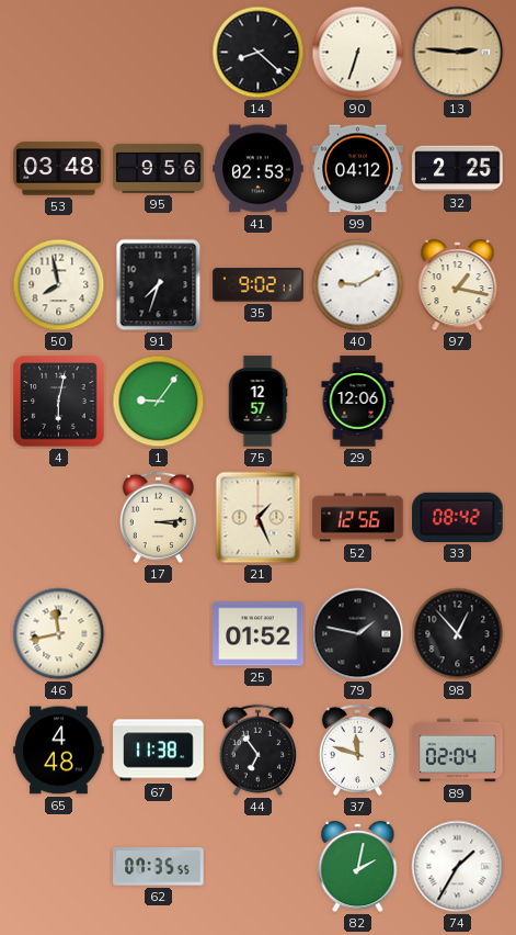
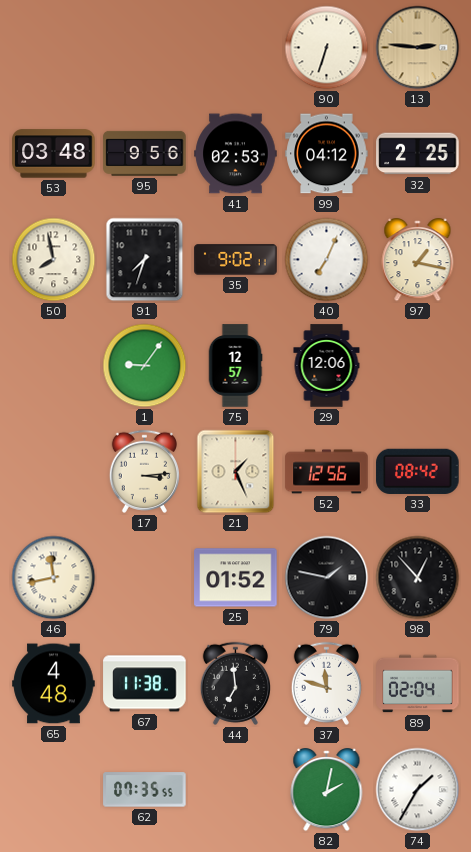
14: 8:22 -> none (259, 53)
40: 9:10 -> 7:04 (327, 260)
4: 6:02 -> none (59, 402)
44: 6:54 -> 6:59 (235, 683)
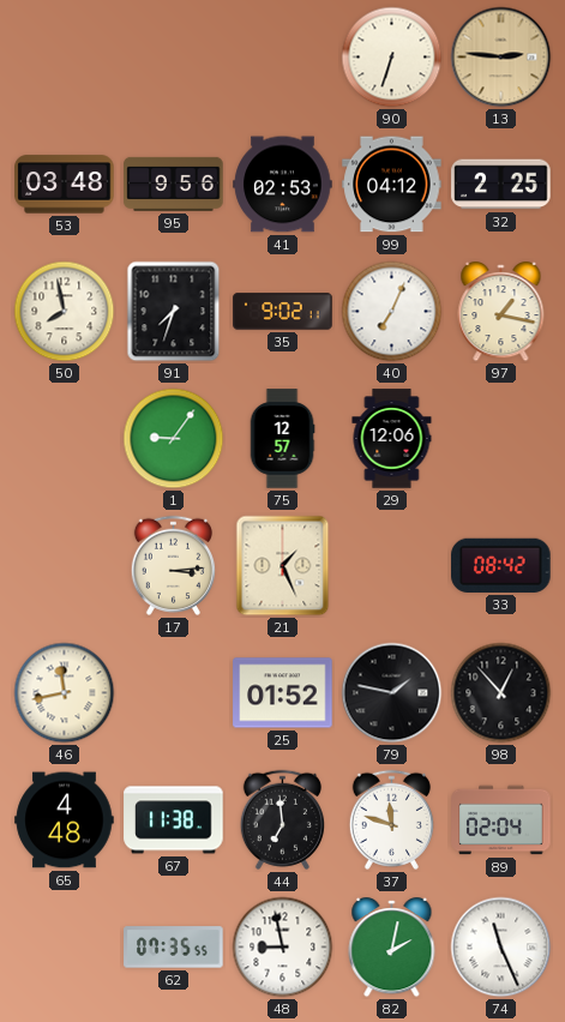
52: 12:56 -> none (327, 472)
48: none -> 8:58 (283, 948)
74: 1:35 -> 11:26 (501, 948)
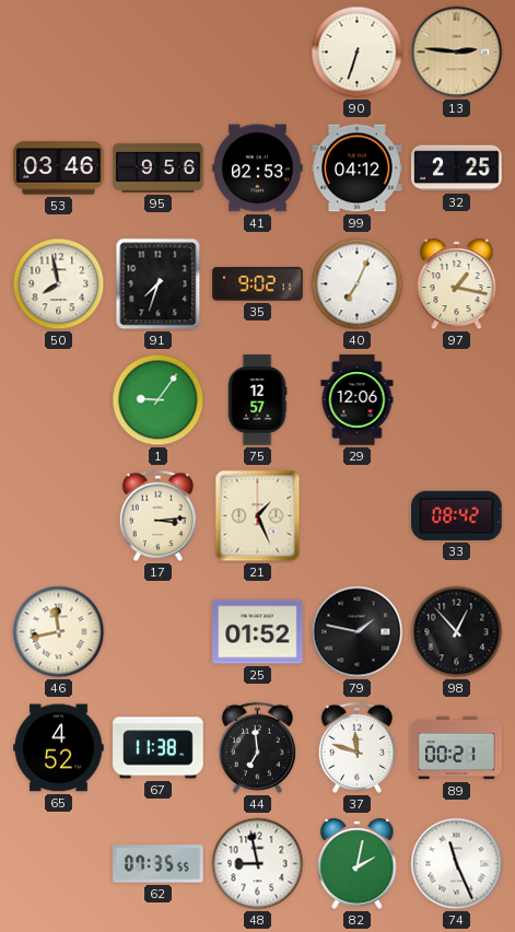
53: 03:48 -> 03:46 (59, 168)
65: 4:48 -> 4:52 (59, 748)
89: 02:04 -> 00:21 (457, 748)
